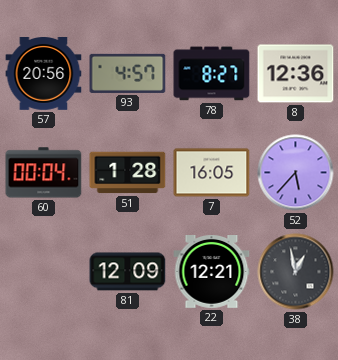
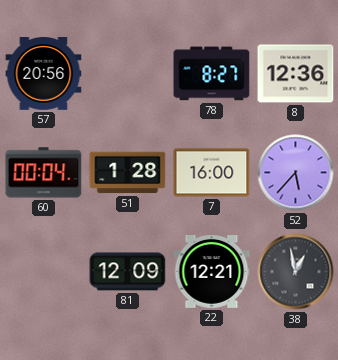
93: 4:57 -> none (128, 73)
7: 16:05 -> 16:00 (212, 173)
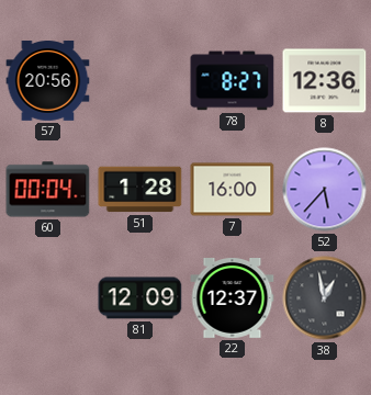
22: 12:21 -> 12:37 (233, 298)
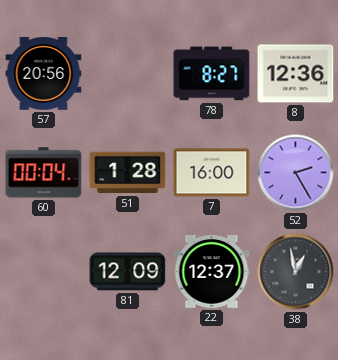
52: 5:37 -> 2:25 (296, 173)
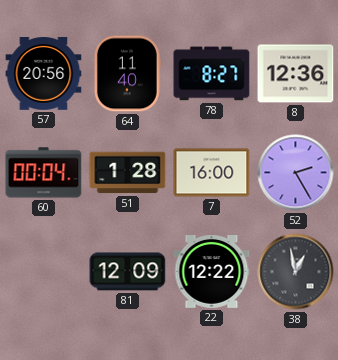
64: none -> 11:40 (127, 74)
22: 12:37 -> 12:22 (212, 272)
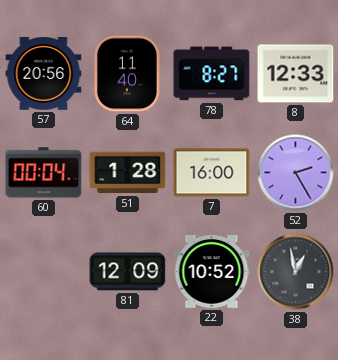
8: 12:36 -> 12:33 (296, 74)
22: 12:22 -> 10:52 (212, 272)
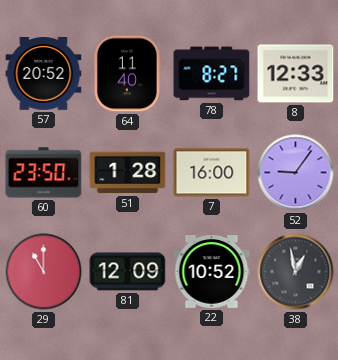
57: 20:56 -> 20:52 (44, 74)
60: 00:04 -> 23:50 (44, 173)
52: 2:25 -> 9:06 (296, 173)
29: none -> 11:00 (44, 272)
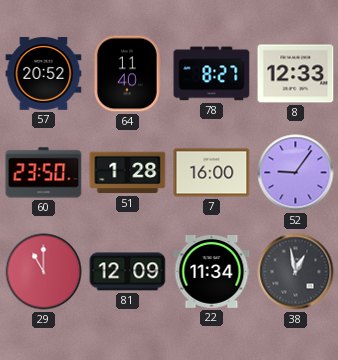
22: 10:52 -> 11:34 (212, 272)
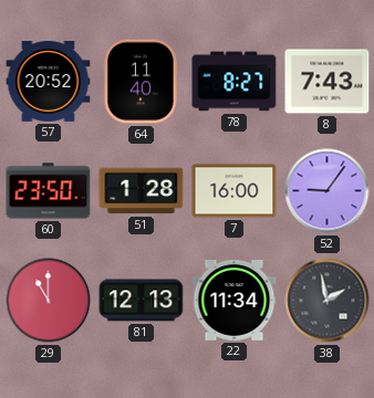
8: 12:33 -> 7:43 (328, 82)
81: 12:09 -> 12:13 (142, 301)
38: 12:58 -> 1:58 (328, 301)
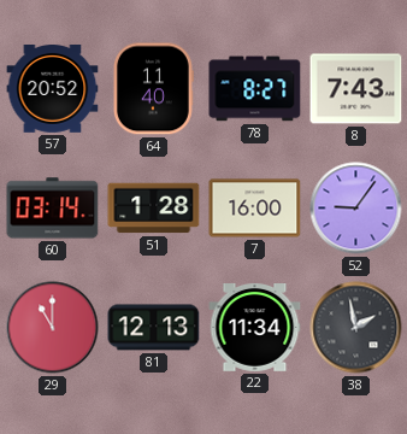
60: 23:50 -> 03:14 (53, 209)
